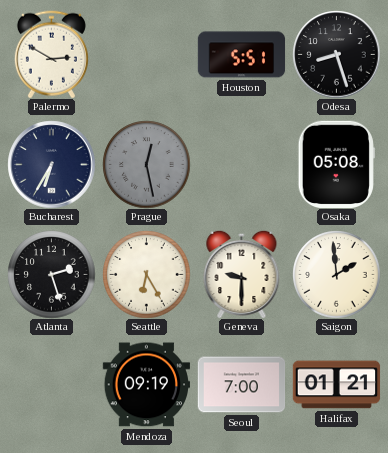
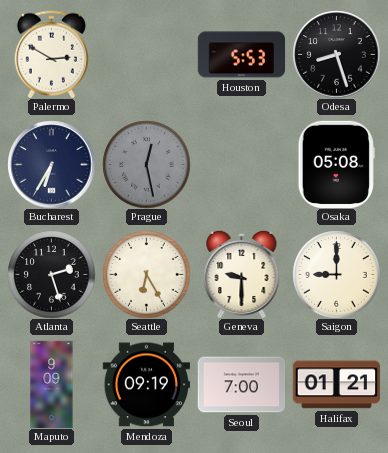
Houston: 5:51 -> 5:53 (241, 55)
Saigon: 1:59 -> 9:00 (336, 274)
Maputo: none -> 9:09 (52, 384)
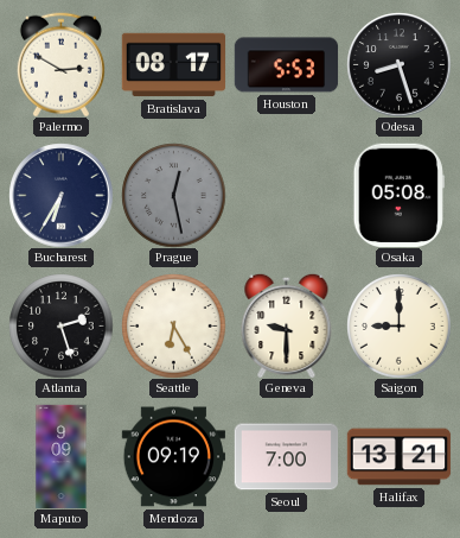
Bratislava: none -> 08:17 (173, 65)
Halifax: 01:21 -> 13:21 (398, 457)
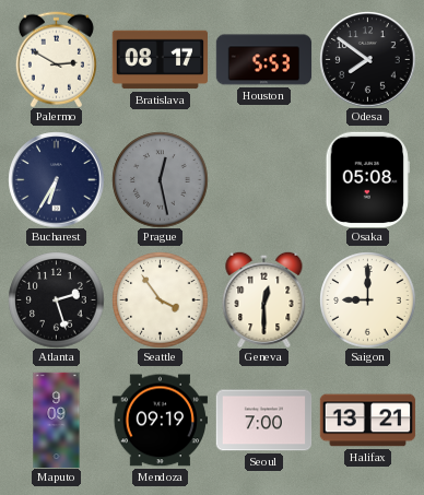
Odesa: 8:27 -> 7:51 (367, 59)
Seattle: 6:25 -> 3:54 (160, 299)
Geneva: 9:30 -> 12:30 (264, 299)
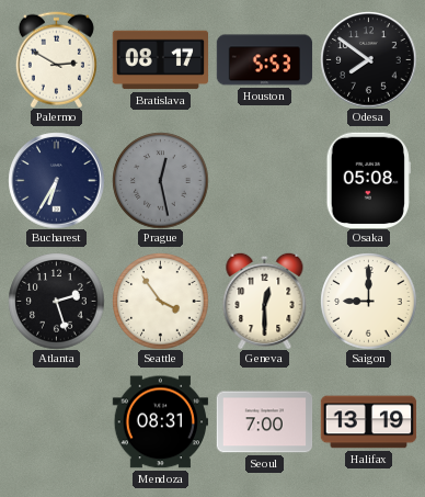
Maputo: 9:09 -> none (57, 420)
Mendoza: 09:19 -> 08:31 (160, 422)
Halifax: 13:21 -> 13:19 (368, 422)
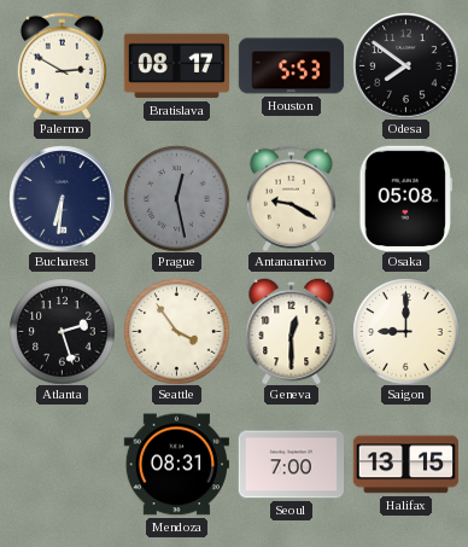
Bucharest: 6:35 -> 6:31 (62, 198)
Antananarivo: none -> 9:20 (291, 198)
Halifax: 13:19 -> 13:15 (405, 465)
